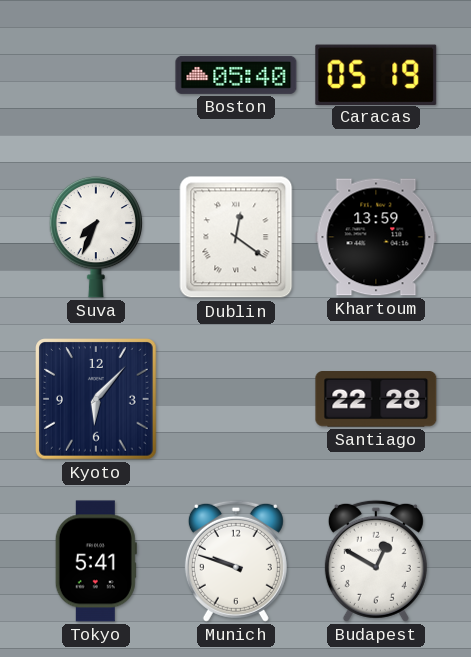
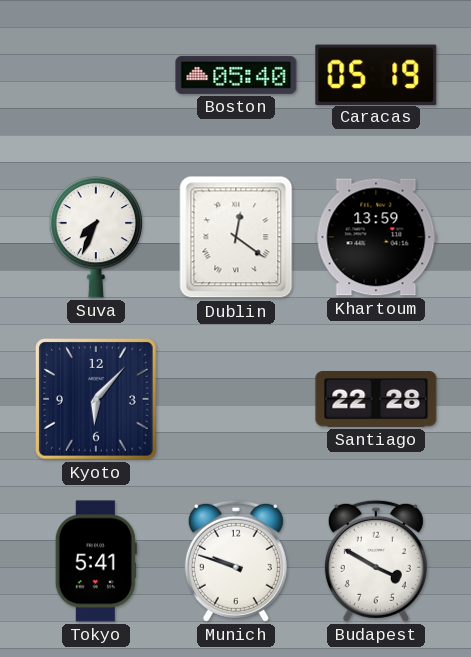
Budapest: 12:50 -> 3:50 (376, 561)
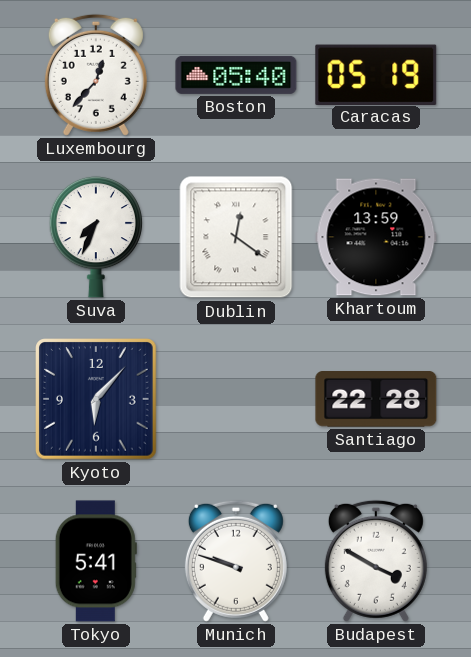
Luxembourg: none -> 12:37 (96, 75)
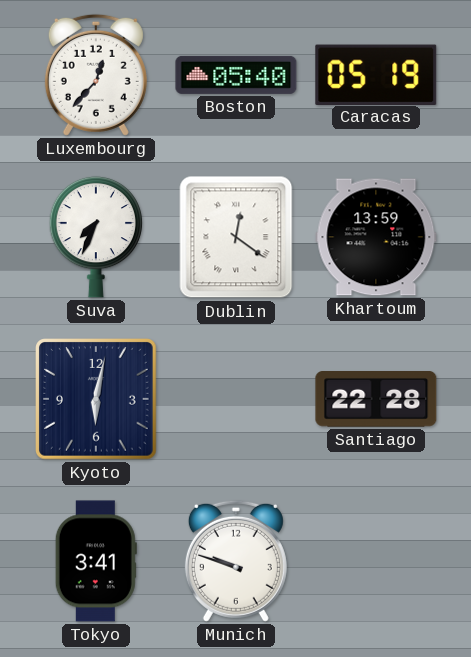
Kyoto: 6:07 -> 6:02 (96, 399)
Tokyo: 5:41 -> 3:41 (96, 561)
Budapest: 3:50 -> none (376, 561)
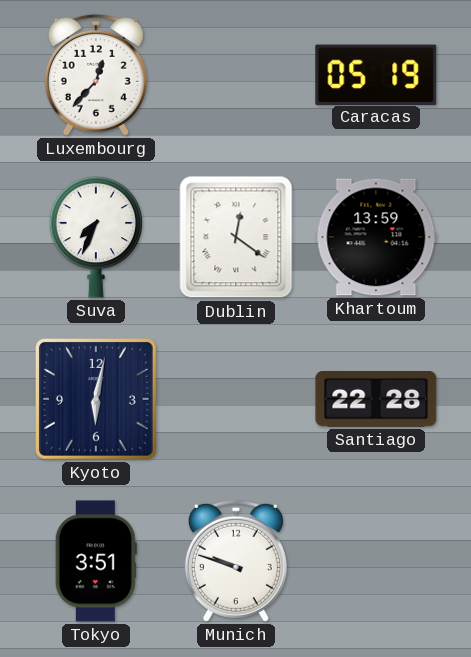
Boston: 05:40 -> none (236, 75)
Tokyo: 3:41 -> 3:51 (96, 561)
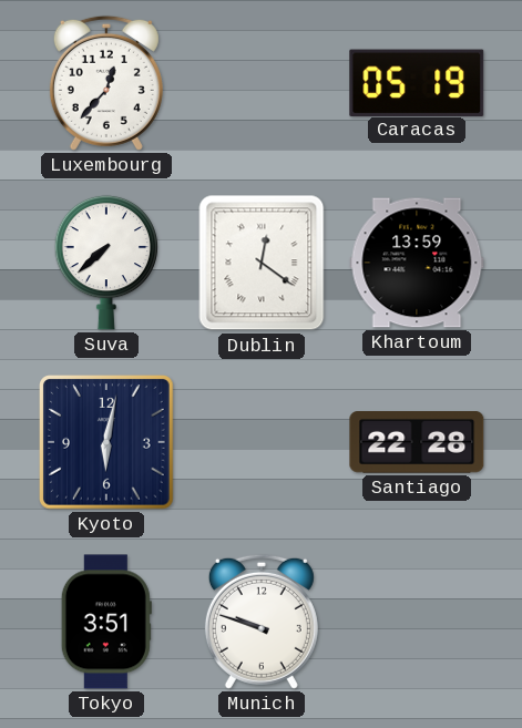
Suva: 7:34 -> 7:38 (106, 263)
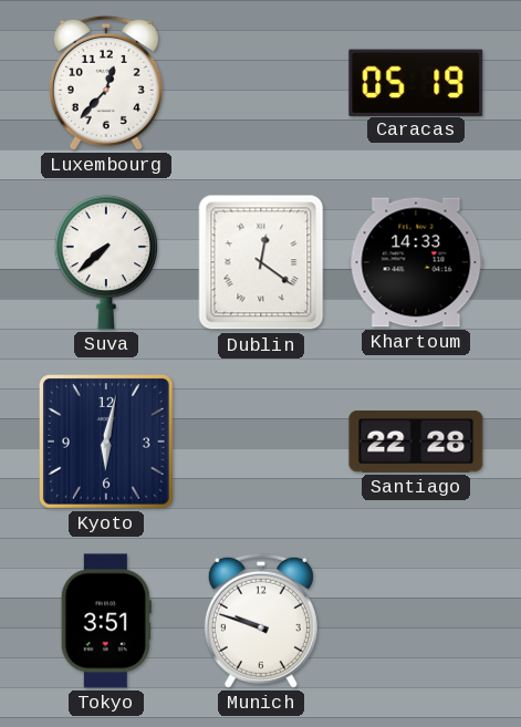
Khartoum: 13:59 -> 14:33 (416, 262)
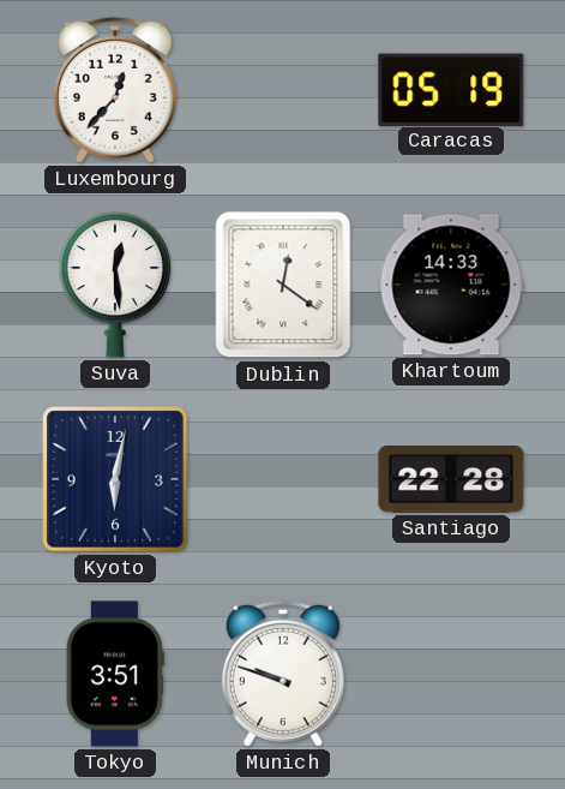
Suva: 7:38 -> 12:29 (115, 285)
